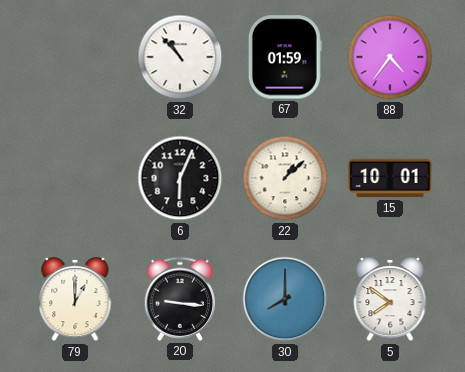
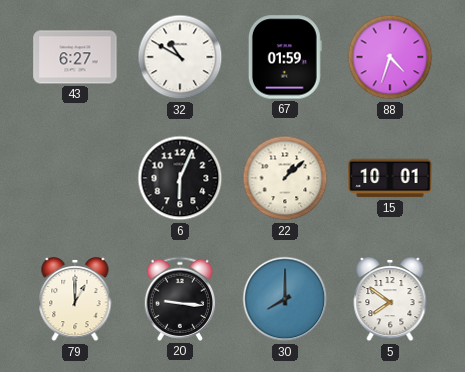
43: none -> 6:27 (75, 57)
32: 10:53 -> 10:50 (180, 57)
88: 4:36 -> 4:33 (390, 57)
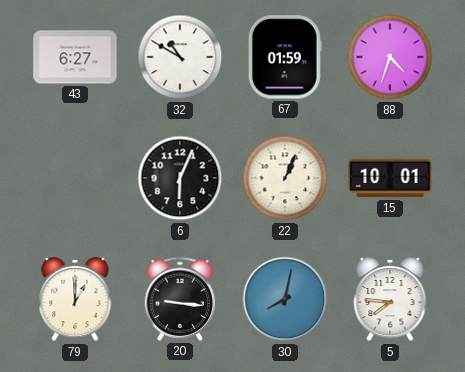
22: 1:08 -> 1:04 (285, 178)
30: 8:00 -> 8:02 (285, 299)
5: 7:51 -> 7:46 (390, 299)
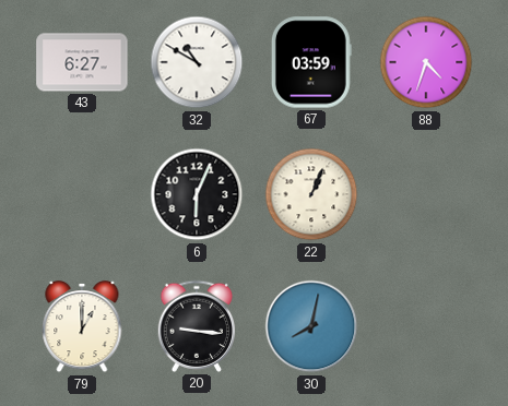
67: 01:59 -> 03:59 (311, 62)
15: 10:01 -> none (390, 178)
5: 7:46 -> none (390, 299)
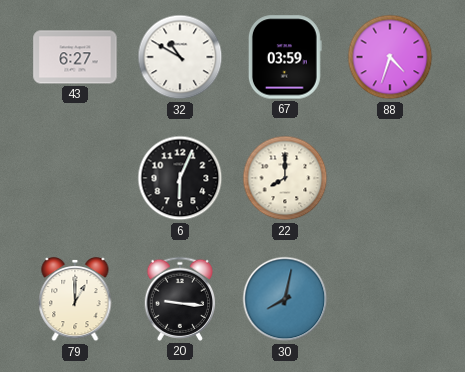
22: 1:04 -> 8:00 (285, 178)
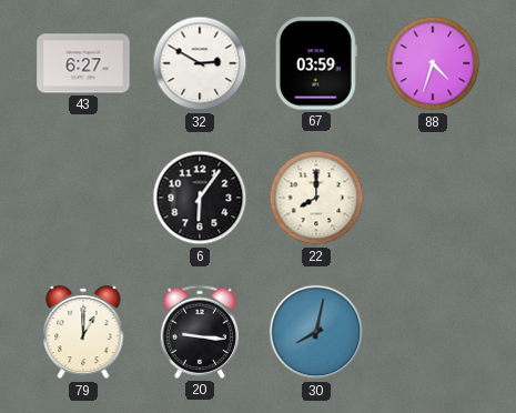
32: 10:50 -> 2:50 (200, 63)
6: 6:04 -> 6:06 (200, 198)
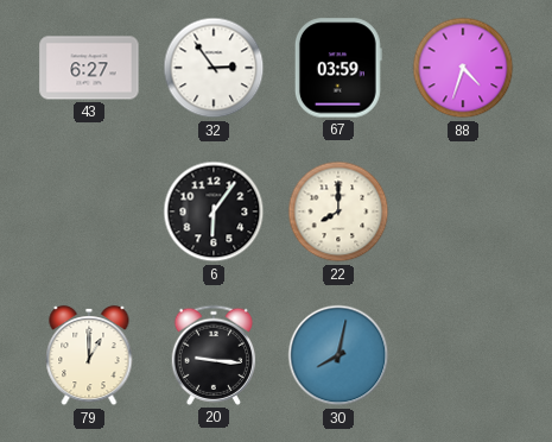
32: 2:50 -> 2:54 (214, 68)
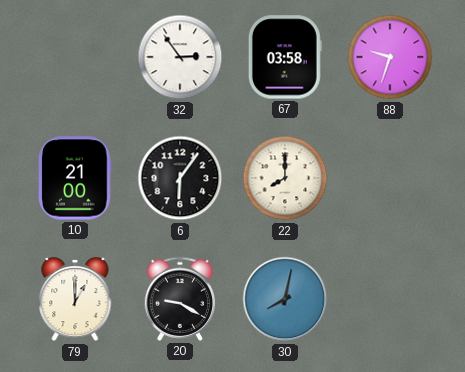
43: 6:27 -> none (89, 68)
67: 03:59 -> 03:58 (285, 57)
88: 4:33 -> 9:33 (390, 57)
10: none -> 21:00 (75, 178)
20: 9:16 -> 9:20 (179, 299)
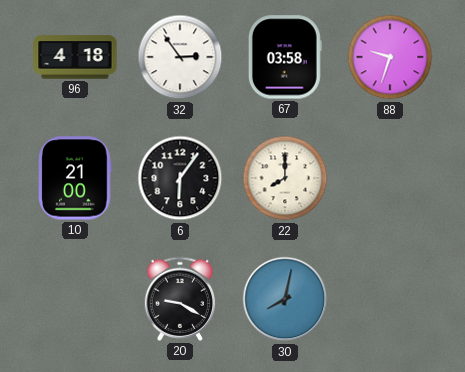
96: none -> 4:18 (75, 57)
79: 1:00 -> none (75, 299)
